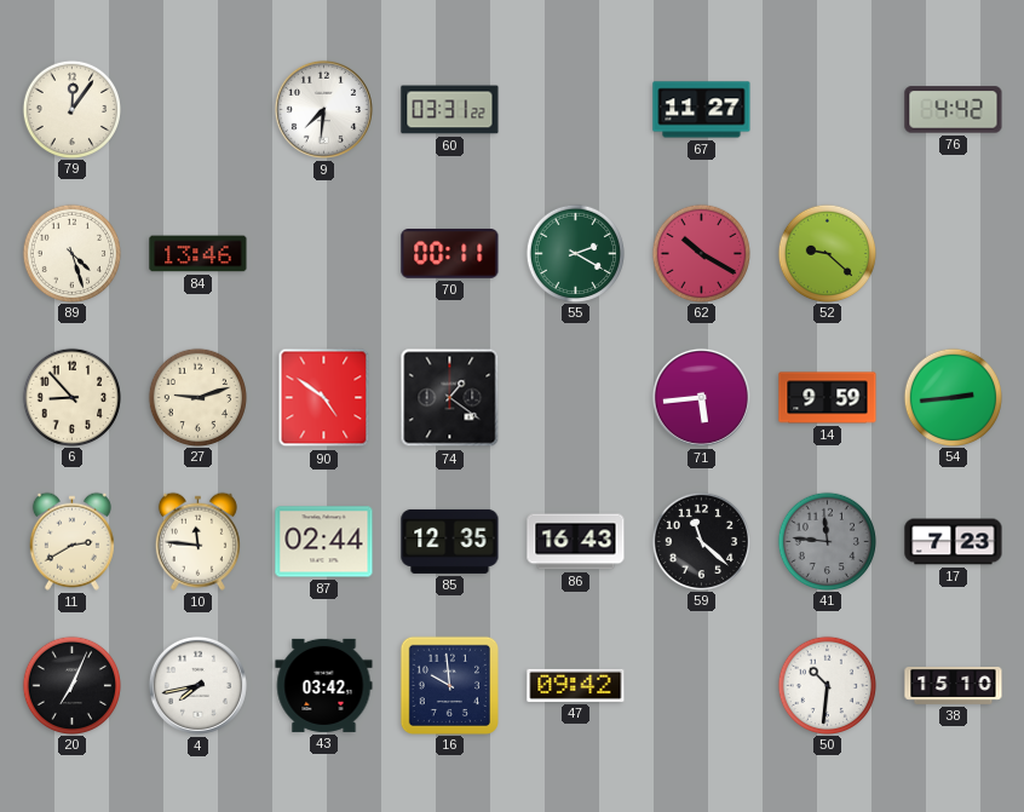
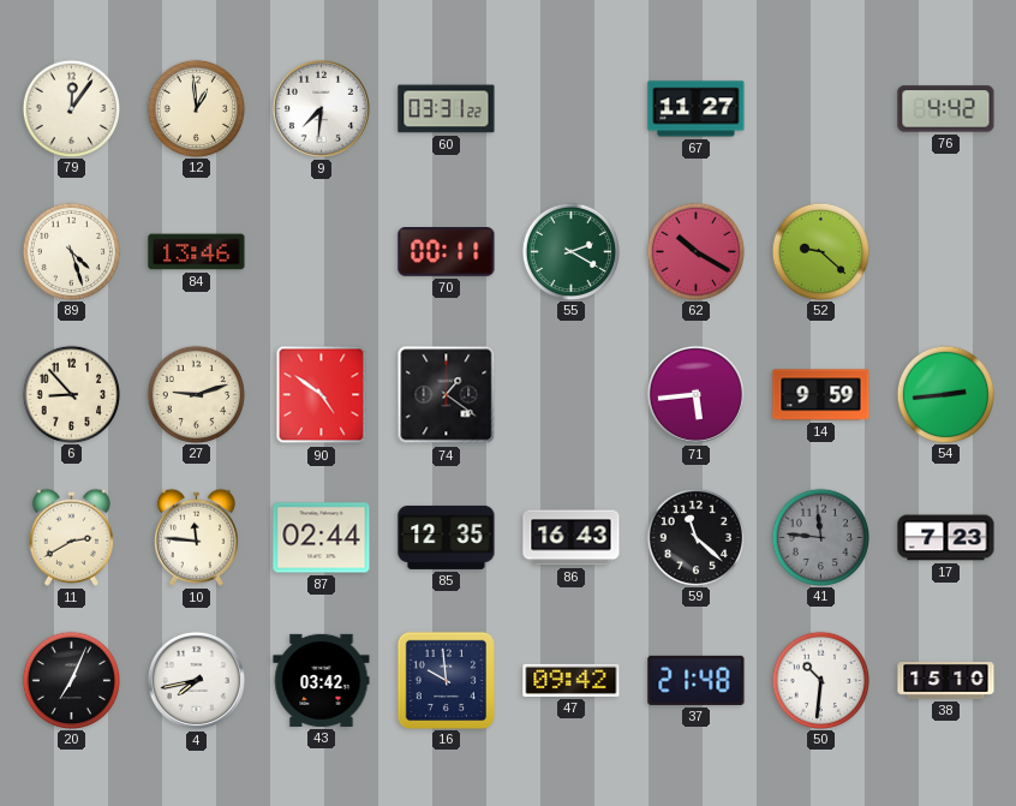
12: none -> 12:59 (196, 108)
37: none -> 21:48 (697, 680)
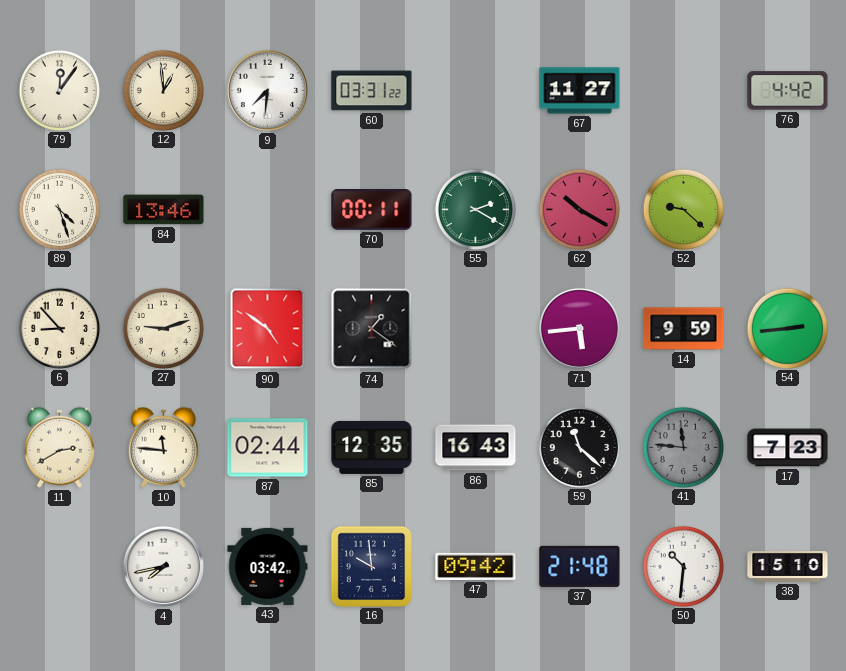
20: 7:04 -> none (71, 680)
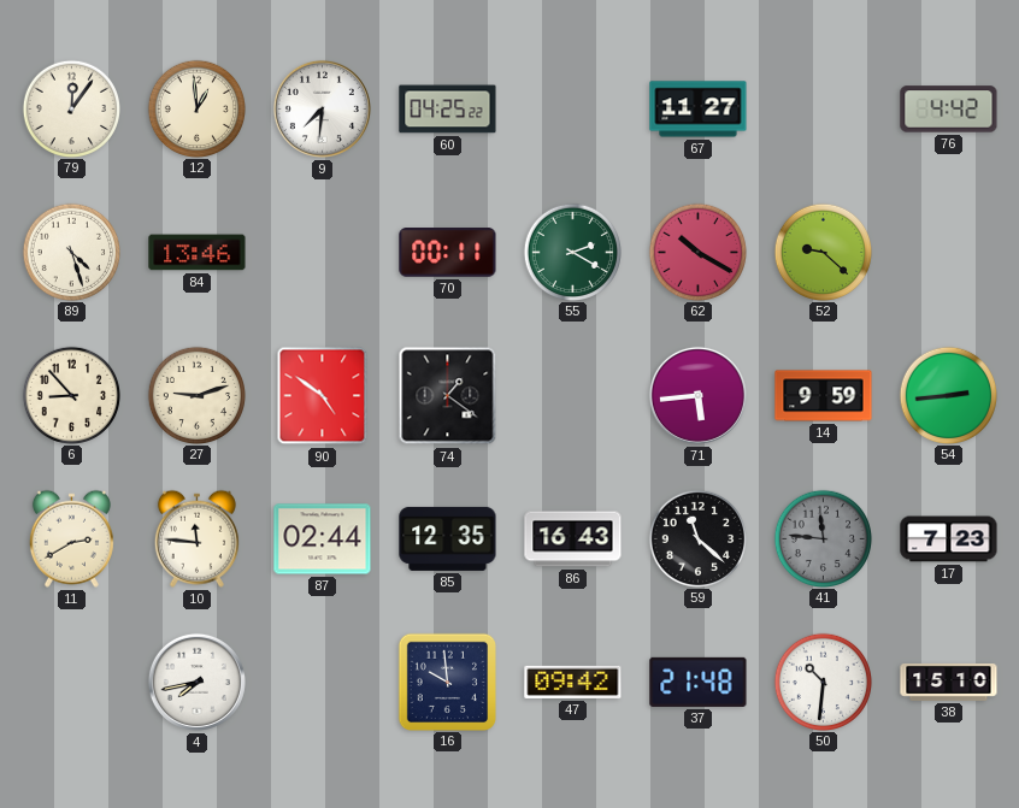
60: 03:31 -> 04:25 (448, 110)
43: 03:42 -> none (268, 566)
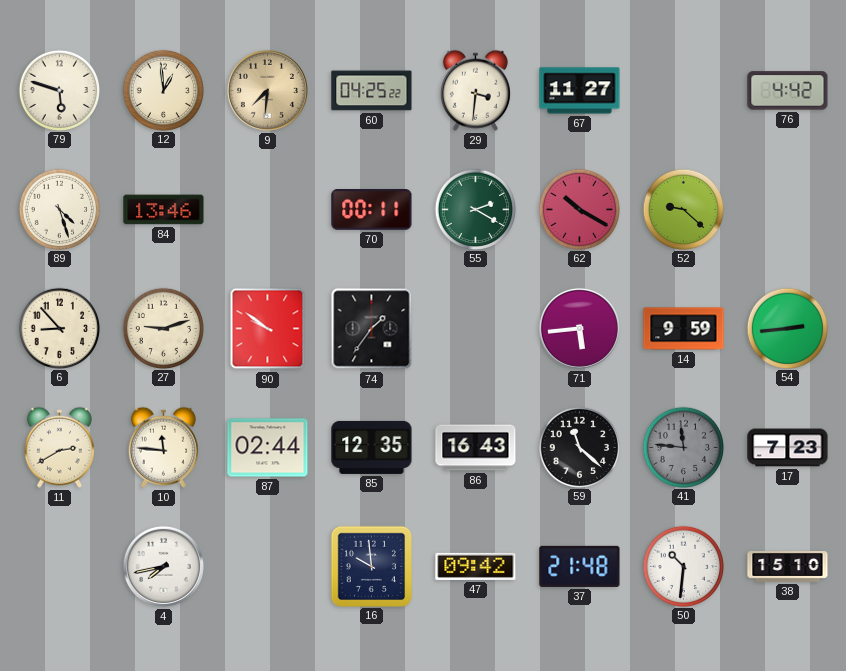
79: 12:06 -> 5:48 (59, 90)
9 dial: white -> champagne (267, 90)
29: none -> 3:31 (475, 90)
90: 4:51 -> 9:51 (268, 329)
74: 1:21 -> 1:36 (372, 329)
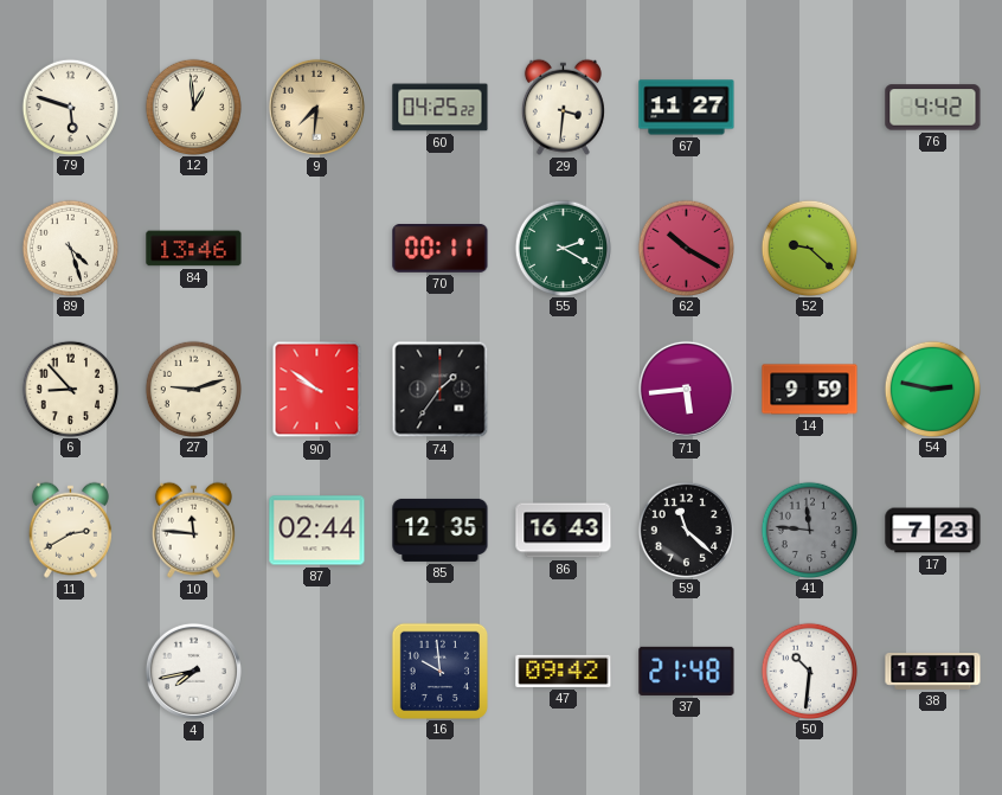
54: 2:44 -> 2:47 (932, 389)
